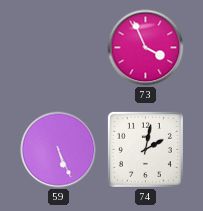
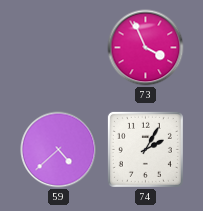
59: 5:26 -> 4:38 (59, 150)
74: 2:02 -> 2:05 (145, 149)
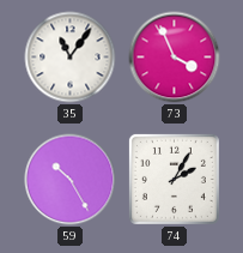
35: none -> 11:06 (71, 58)
59: 4:38 -> 10:25 (71, 180)
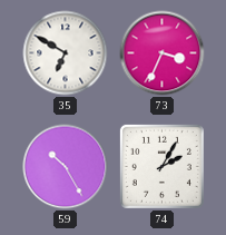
35: 11:06 -> 6:50 (66, 53)
73: 3:56 -> 3:34 (163, 53)
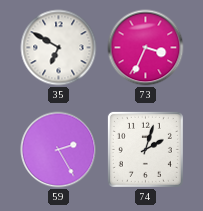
59: 10:25 -> 2:25 (59, 150)
74: 2:05 -> 2:03 (145, 149)
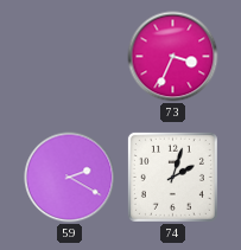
35: 6:50 -> none (59, 48)
59: 2:25 -> 2:20 (70, 178)
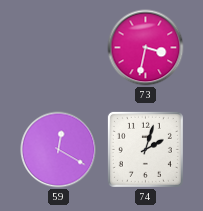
73: 3:34 -> 3:32 (146, 48)
59: 2:20 -> 12:20 (59, 150)
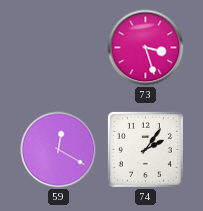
73: 3:32 -> 3:27 (146, 48)
74: 2:03 -> 2:06 (145, 149)
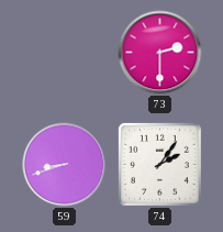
73: 3:27 -> 2:30 (160, 53)
59: 12:20 -> 8:42 (65, 165)
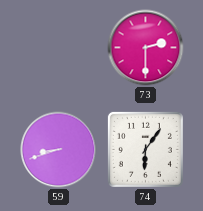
74: 2:06 -> 6:06 (145, 149)
